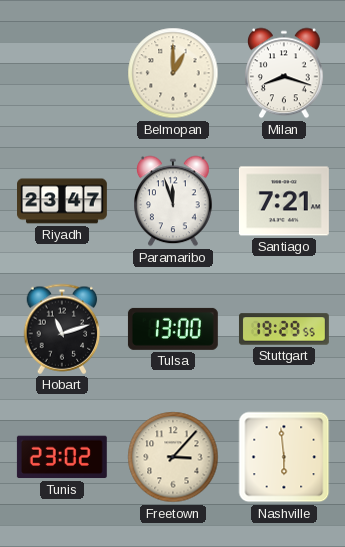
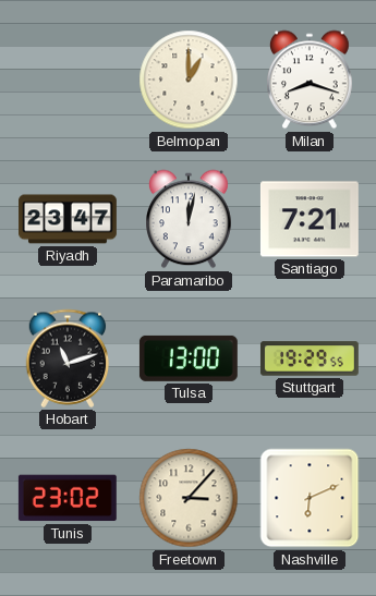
Paramaribo: 11:57 -> 12:02 (190, 219)
Nashville: 5:59 -> 6:11 (310, 498)
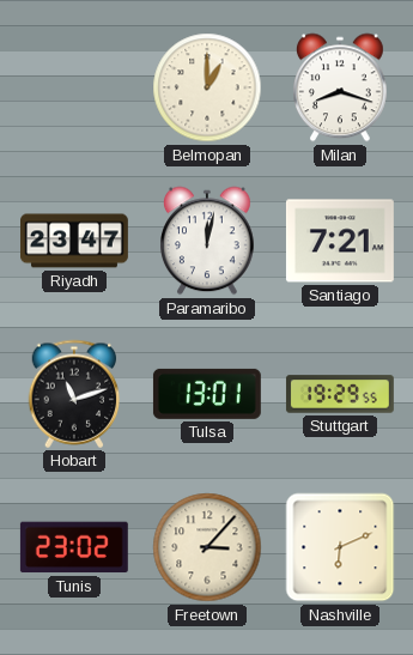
Tulsa: 13:00 -> 13:01 (207, 394)
